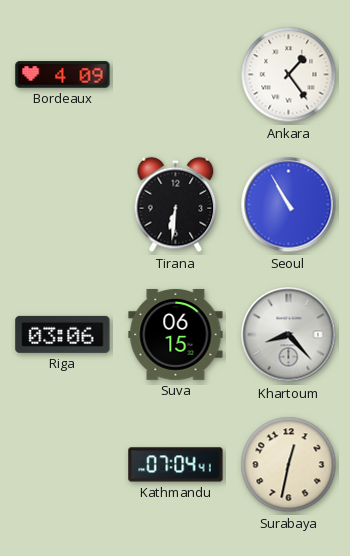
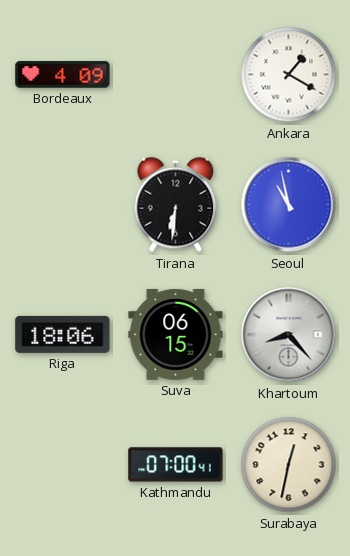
Ankara: 1:24 -> 1:20 (289, 75)
Seoul: 10:55 -> 10:58 (289, 205)
Riga: 03:06 -> 18:06 (63, 334)
Kathmandu: 07:04 -> 07:00 (176, 465)
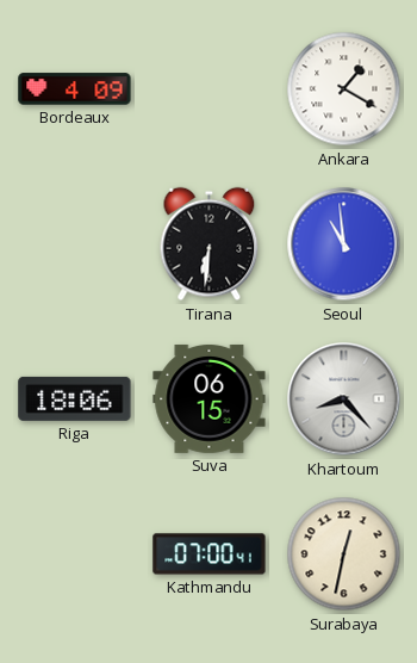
Seoul: 10:58 -> 10:59 (344, 244)
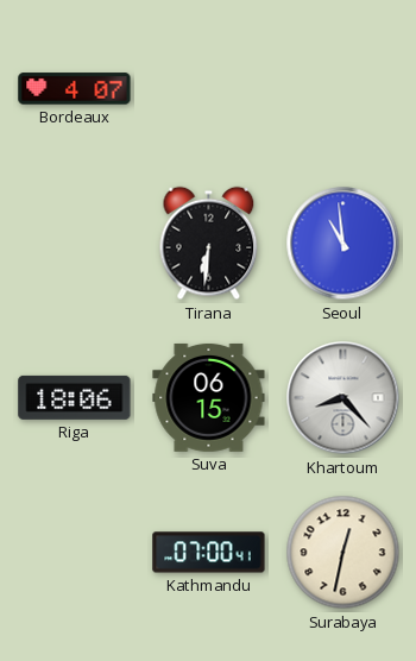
Bordeaux: 4:09 -> 4:07 (75, 89)
Ankara: 1:20 -> none (344, 89)
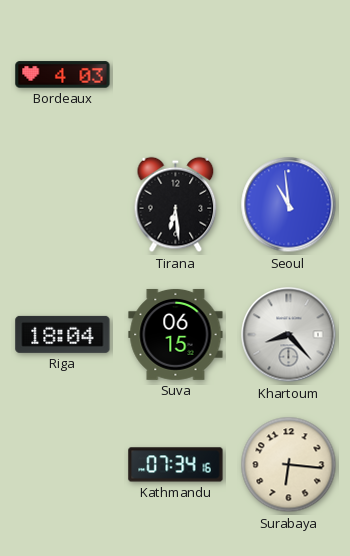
Bordeaux: 4:07 -> 4:03 (63, 75)
Tirana: 6:31 -> 6:29 (176, 205)
Riga: 18:06 -> 18:04 (63, 334)
Kathmandu: 07:00 -> 07:34 (176, 465)
Surabaya: 12:32 -> 6:16 (289, 465)
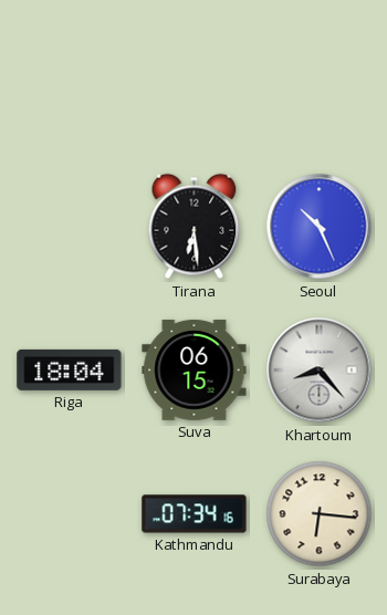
Bordeaux: 4:03 -> none (63, 75)
Seoul: 10:59 -> 10:26 (320, 227)
